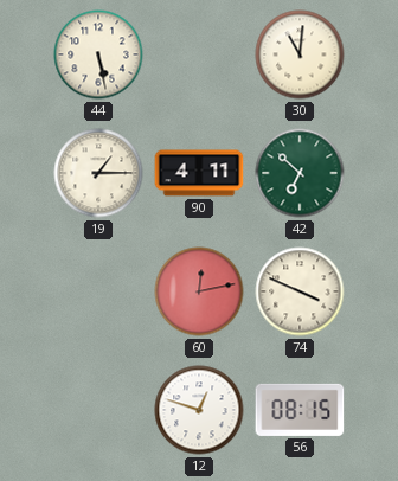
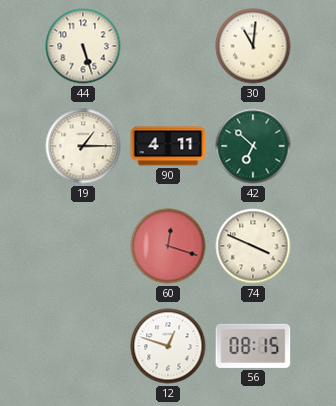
44: 5:28 -> 5:27 (83, 46)
60: 12:13 -> 12:18 (168, 246)
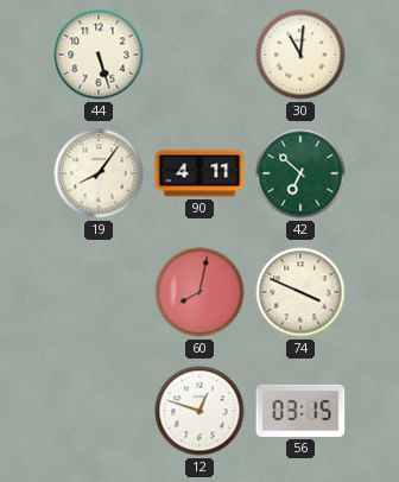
19: 1:15 -> 8:06 (99, 173)
60: 12:18 -> 8:02 (199, 292)
56: 08:15 -> 03:15 (300, 411)
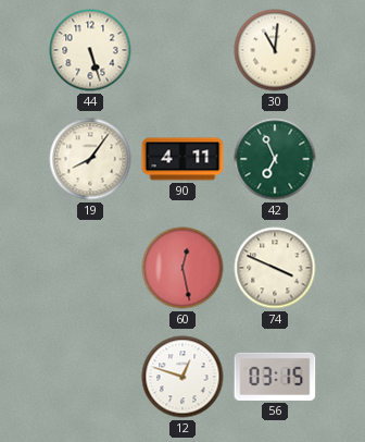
42: 6:52 -> 6:56 (275, 159)
60: 8:02 -> 12:28 (182, 268)
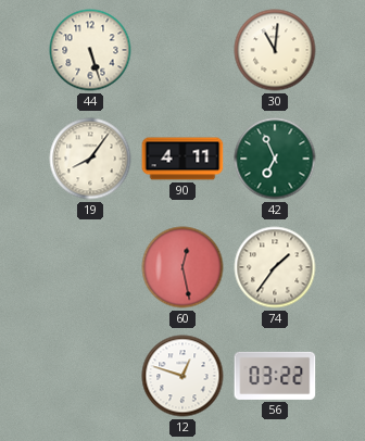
74: 3:49 -> 1:36 (275, 267)
56: 03:15 -> 03:22 (275, 376)
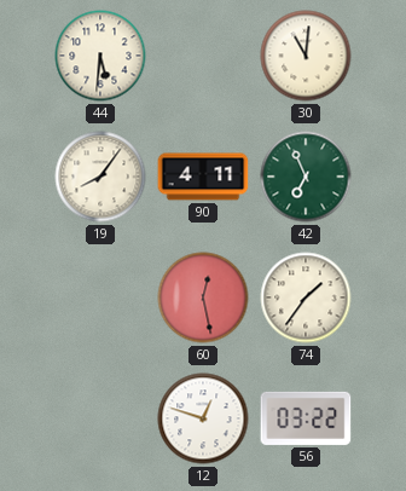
44: 5:27 -> 5:31 (100, 56)
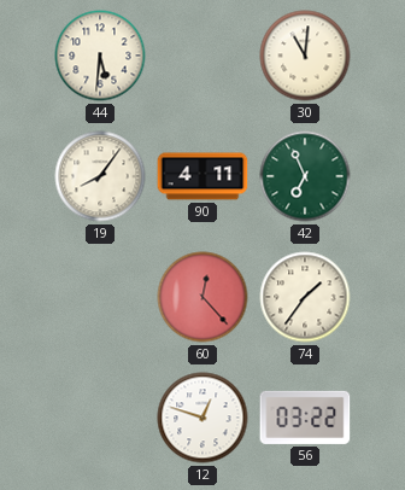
60: 12:28 -> 12:23 (202, 297)
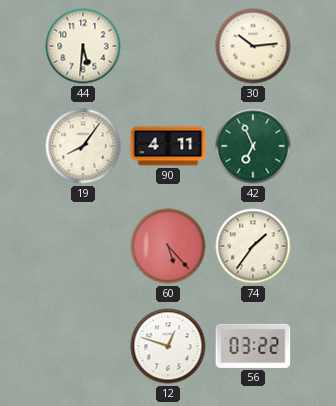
30: 11:01 -> 10:14 (253, 46)
60: 12:23 -> 5:23 (168, 246)
